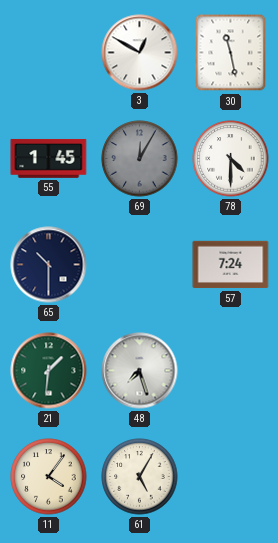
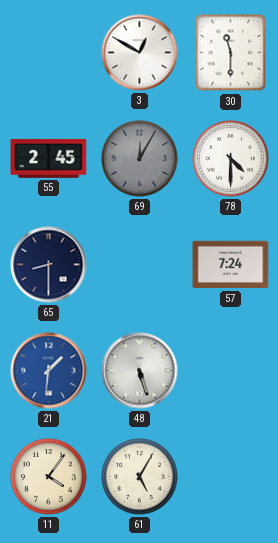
30: 11:28 -> 11:30 (231, 53)
55: 1:45 -> 2:45 (49, 158)
65: 10:30 -> 8:30 (49, 265)
21 dial: green -> blue (49, 371)
48: 7:27 -> 5:27 (140, 371)
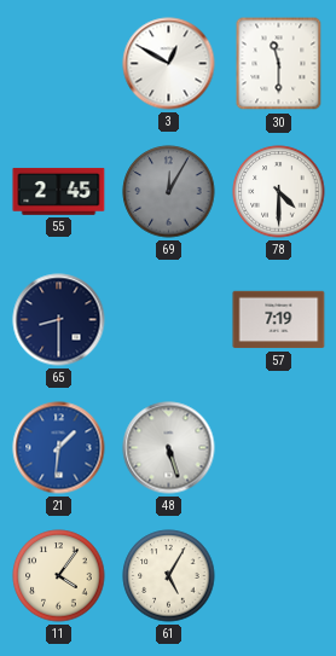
57: 7:24 -> 7:19 (279, 320)
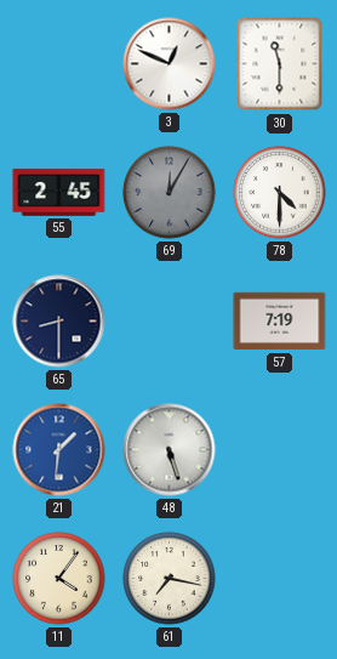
3: 12:50 -> 12:49 (170, 64)
61: 5:05 -> 7:17 (170, 579)
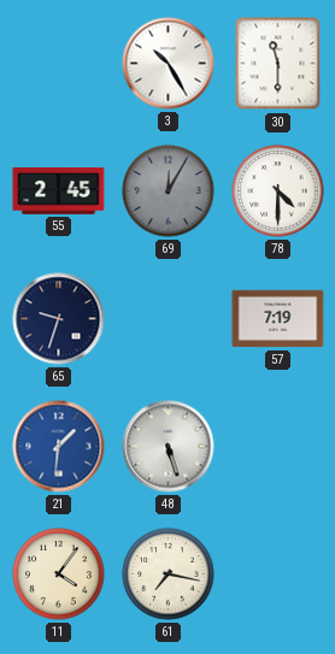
3: 12:49 -> 10:25 (169, 64)
65: 8:30 -> 9:33 (59, 319)
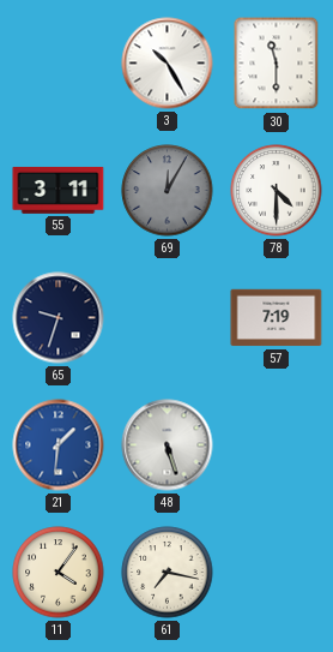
55: 2:45 -> 3:11 (59, 190)
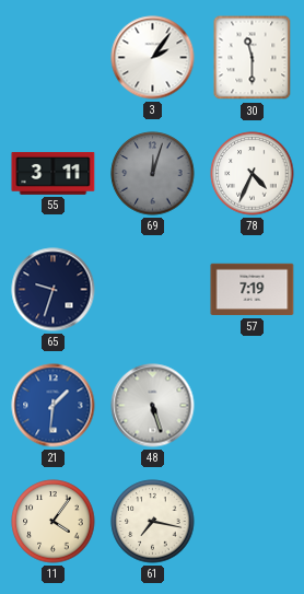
3: 10:25 -> 2:06 (153, 58)
69: 12:05 -> 12:03 (153, 174)
78: 4:30 -> 4:34 (253, 174)
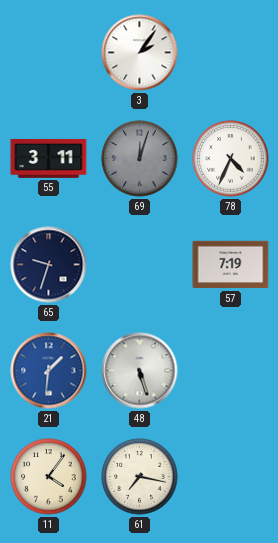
30: 11:30 -> none (253, 58)
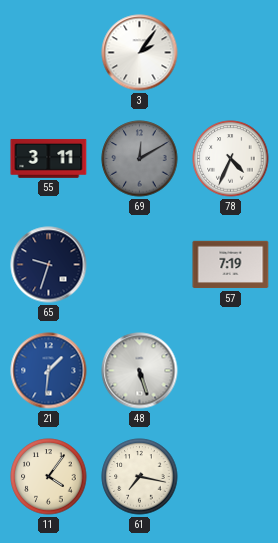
69: 12:03 -> 12:10 (140, 159)
